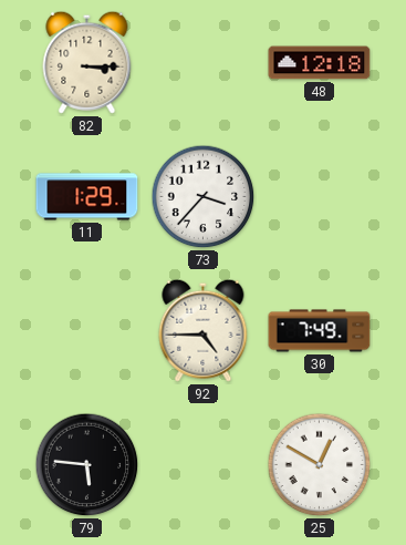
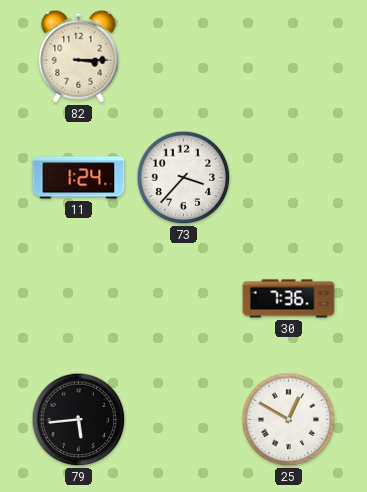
48: 12:18 -> none (320, 63)
11: 1:29 -> 1:24 (79, 178)
92: 4:45 -> none (204, 330)
30: 7:49 -> 7:36 (289, 299)
79: 5:46 -> 5:44 (79, 420)
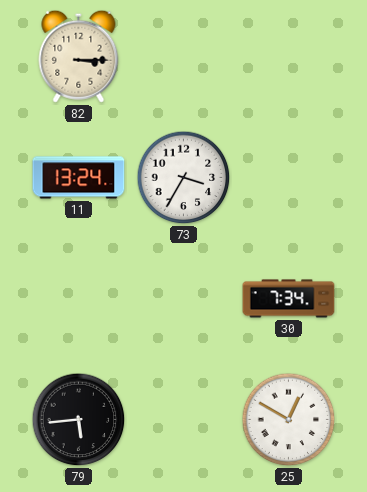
11: 1:24 -> 13:24 (79, 178)
73: 3:37 -> 3:35 (184, 178)
30: 7:36 -> 7:34 (289, 299)
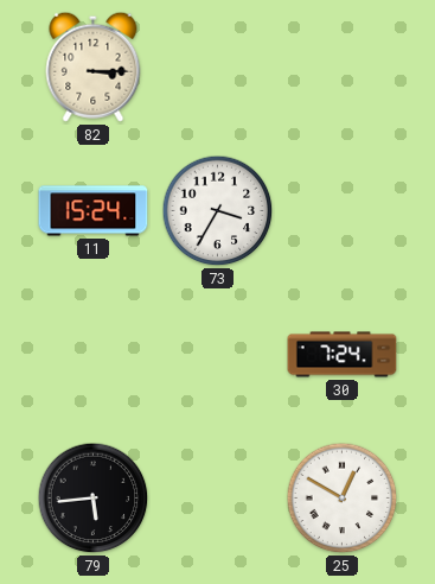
11: 13:24 -> 15:24 (94, 211)
30: 7:34 -> 7:24 (343, 355)
